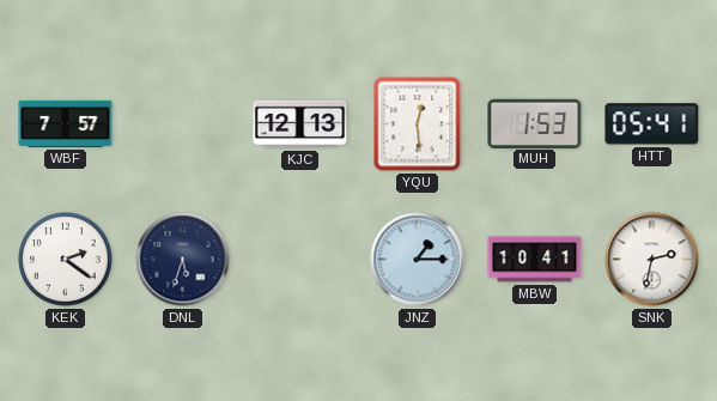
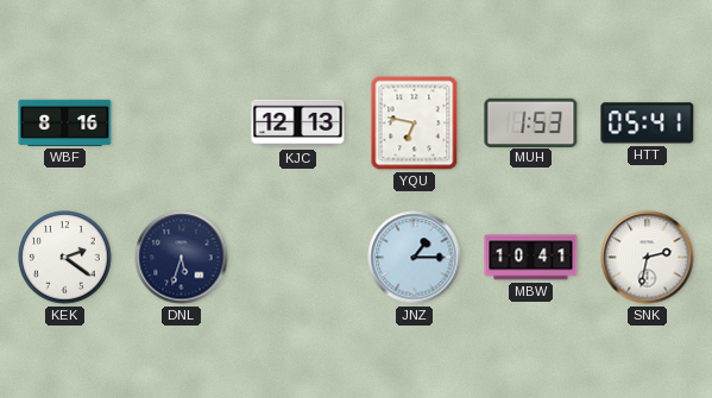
WBF: 7:57 -> 8:16 (65, 122)
YQU: 12:29 -> 6:47 (415, 124)
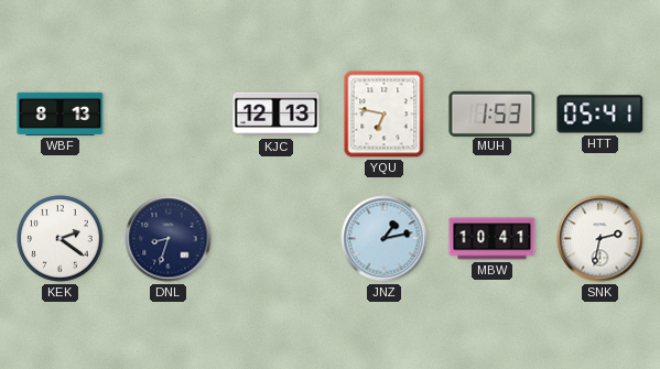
WBF: 8:16 -> 8:13 (61, 113)
DNL: 5:33 -> 8:33 (169, 239)
JNZ: 1:15 -> 1:13 (385, 239)
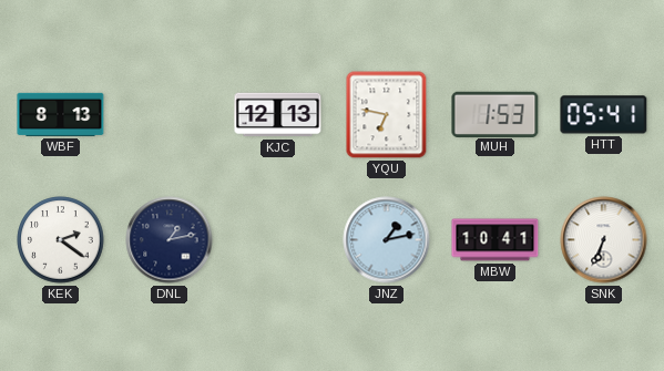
DNL: 8:33 -> 1:13 (170, 240)
SNK: 2:32 -> 6:34 (604, 240)
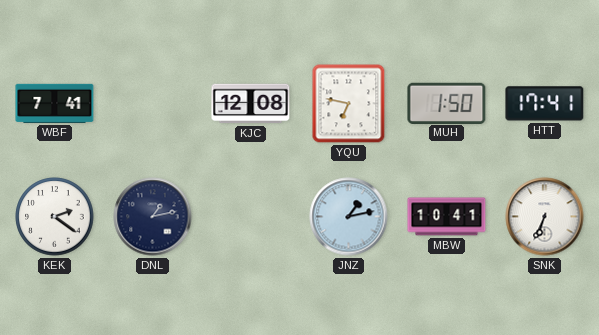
WBF: 8:13 -> 7:41 (55, 103)
KJC: 12:13 -> 12:08 (251, 104)
MUH: 1:53 -> 1:50 (447, 103)
HTT: 05:41 -> 17:41 (545, 104)
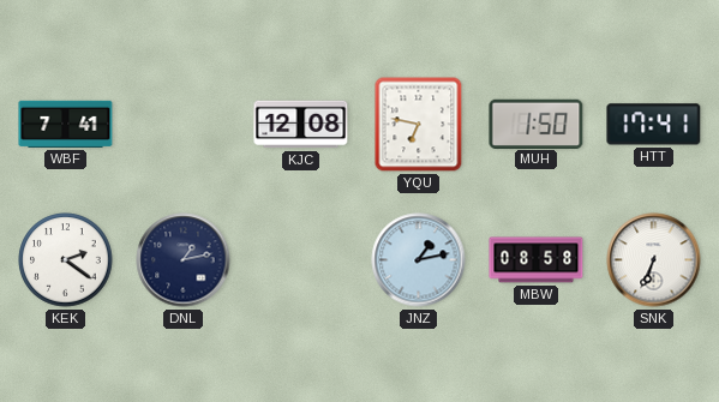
MBW: 10:41 -> 08:58 (537, 260)
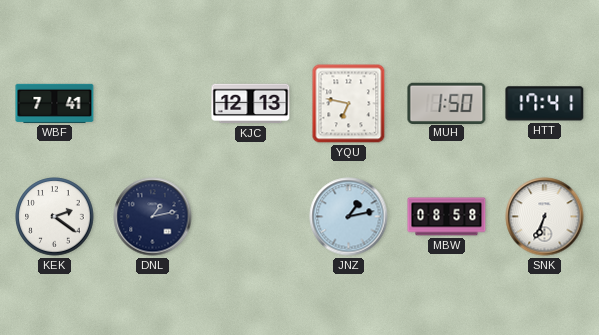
KJC: 12:08 -> 12:13 (251, 104)
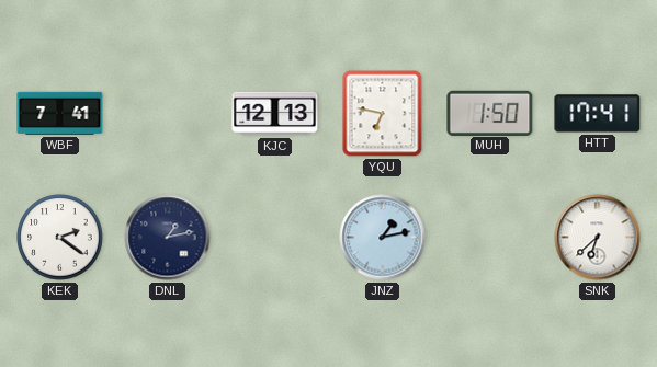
MBW: 08:58 -> none (447, 217)
SNK: 6:34 -> 6:38 (598, 238)
